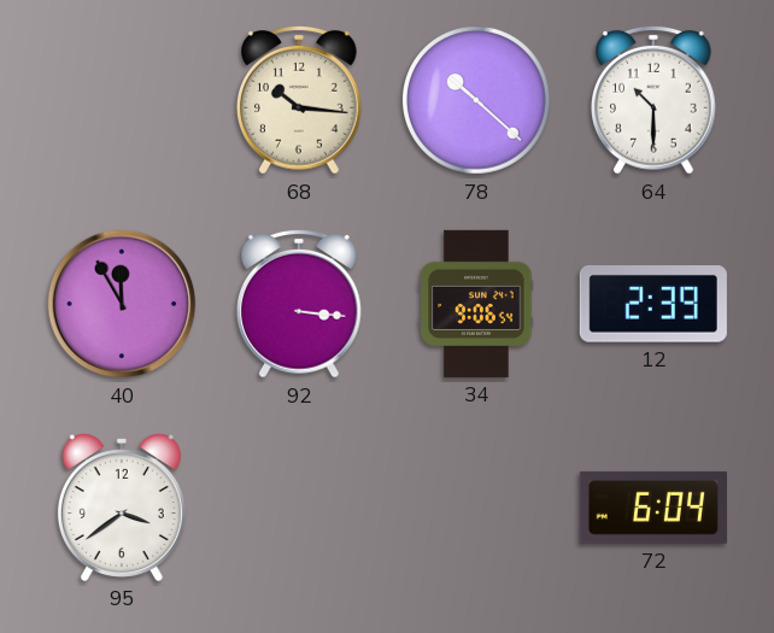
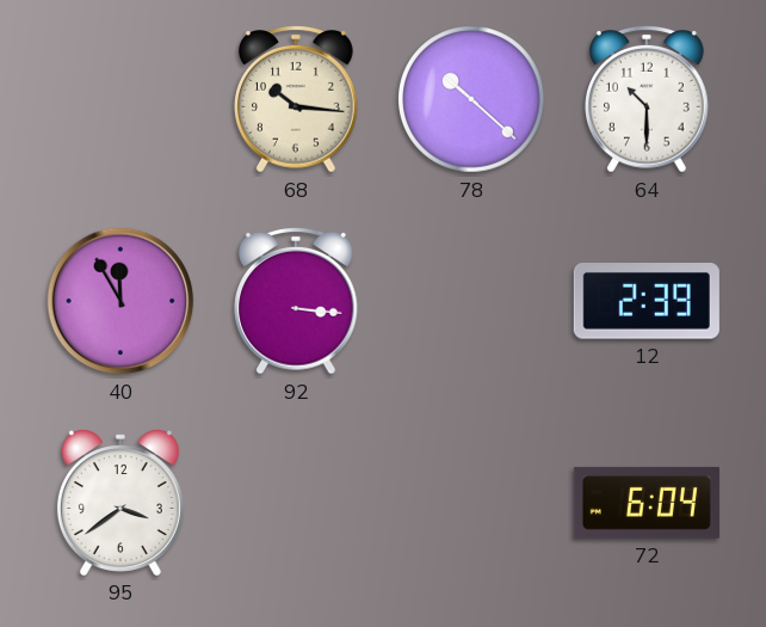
34: 9:06 -> none (476, 304)
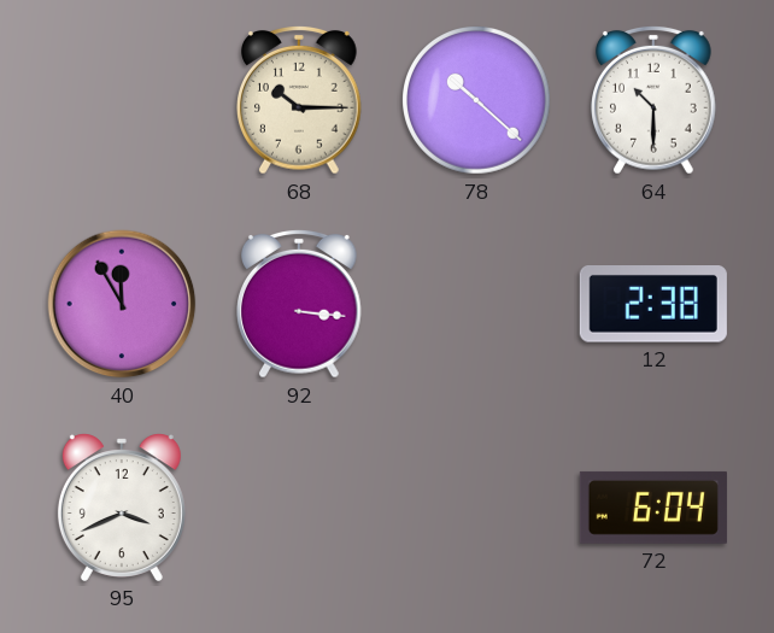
68: 10:16 -> 10:15 (300, 101)
12: 2:39 -> 2:38 (653, 305)
95: 3:39 -> 3:41 (122, 508)
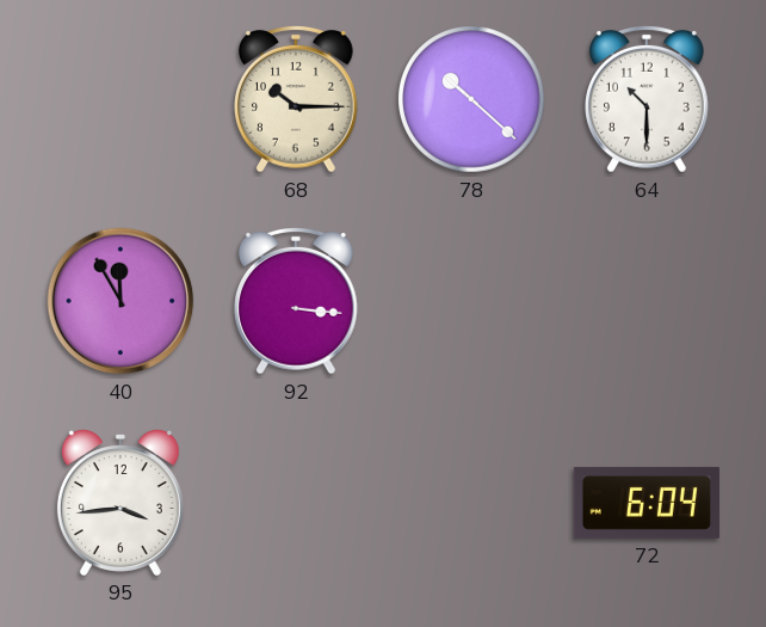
12: 2:38 -> none (653, 305)
95: 3:41 -> 3:44 (121, 503)
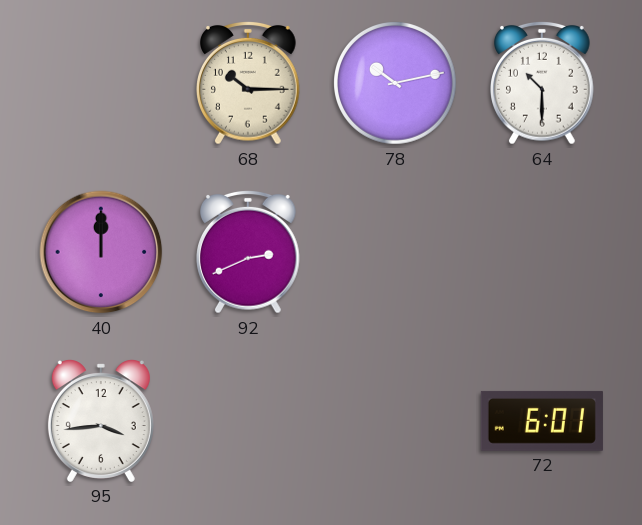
78: 10:22 -> 10:13 (396, 84)
40: 11:55 -> 12:00 (101, 252)
92: 3:16 -> 2:41 (249, 253)
72: 6:04 -> 6:01 (542, 421)
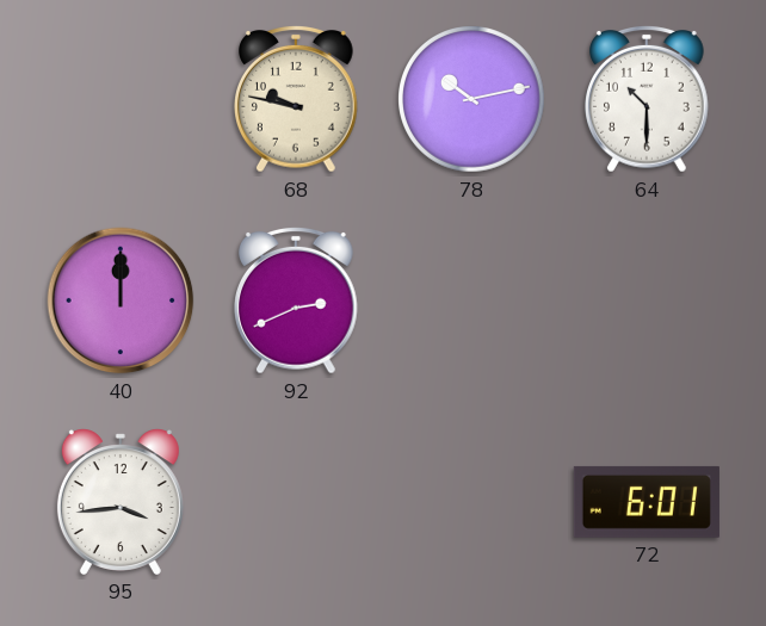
68: 10:15 -> 9:47 (297, 100)
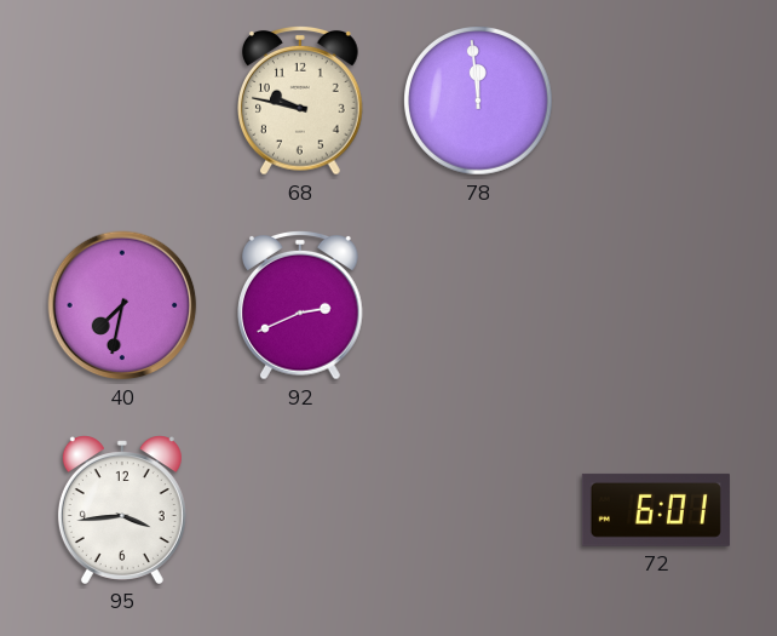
78: 10:13 -> 11:59 (479, 102)
64: 10:30 -> none (648, 100)
40: 12:00 -> 7:32 (122, 305)
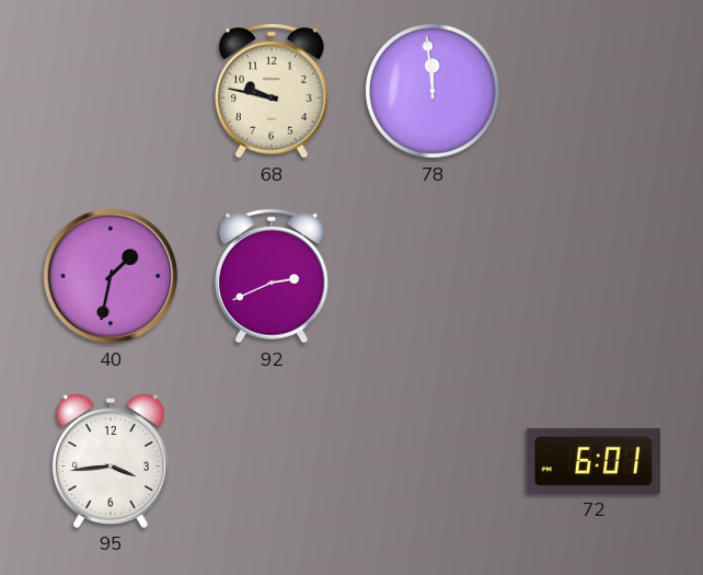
40: 7:32 -> 1:32 (111, 276)
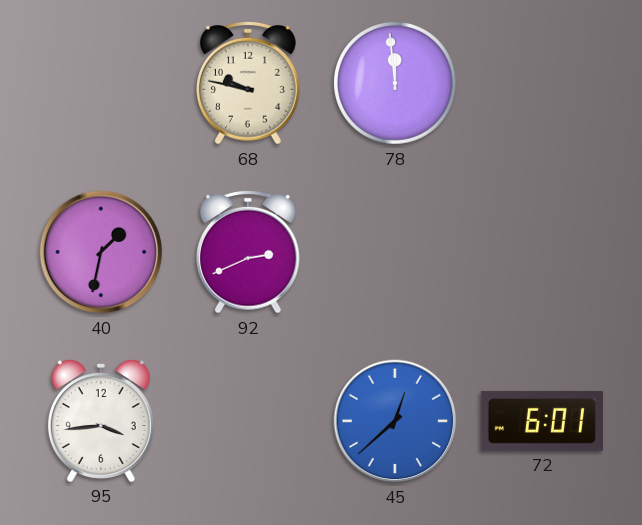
45: none -> 12:38 (395, 421)
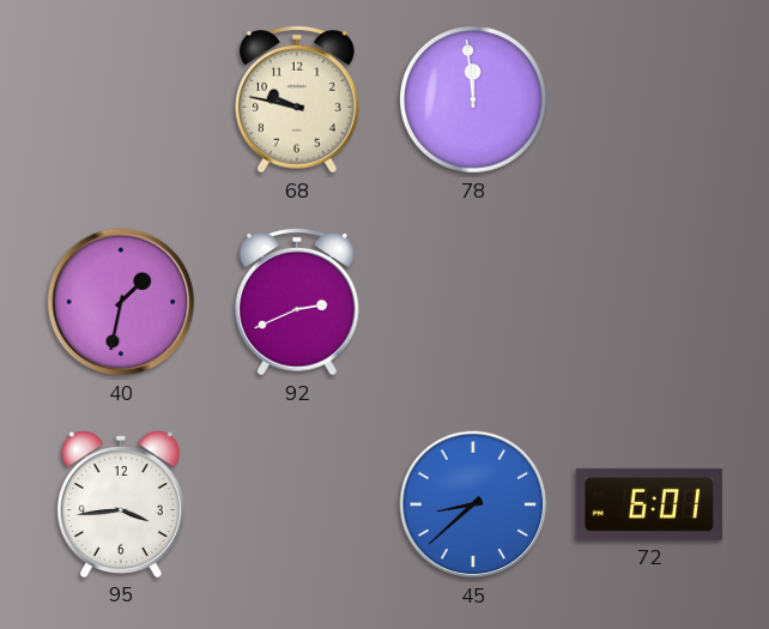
45: 12:38 -> 8:38 (473, 504)
